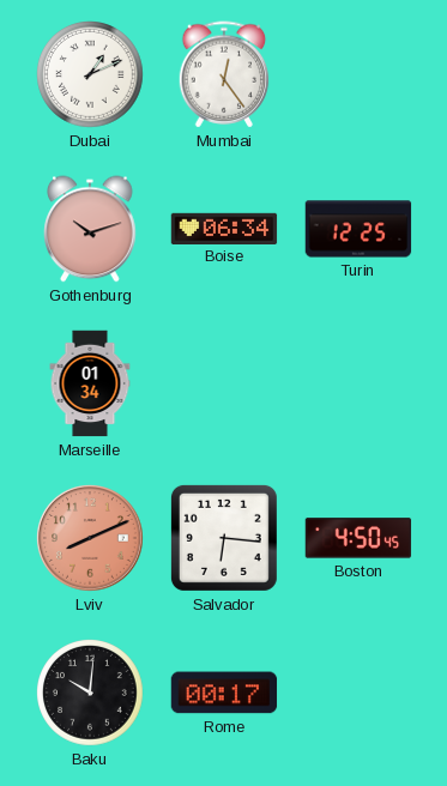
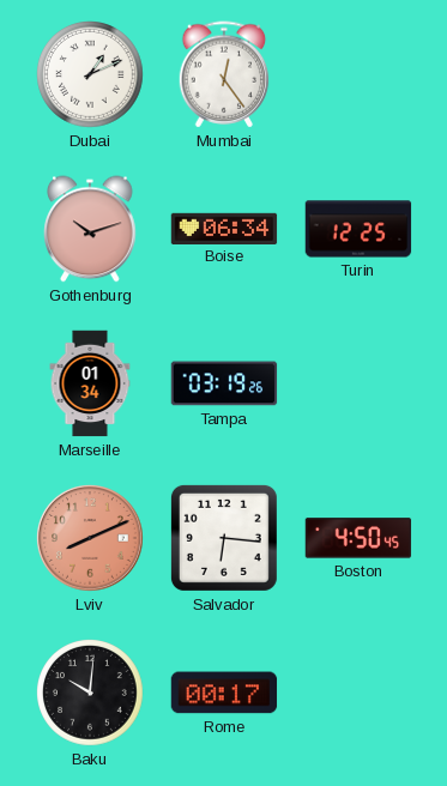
Tampa: none -> 03:19 (224, 383)
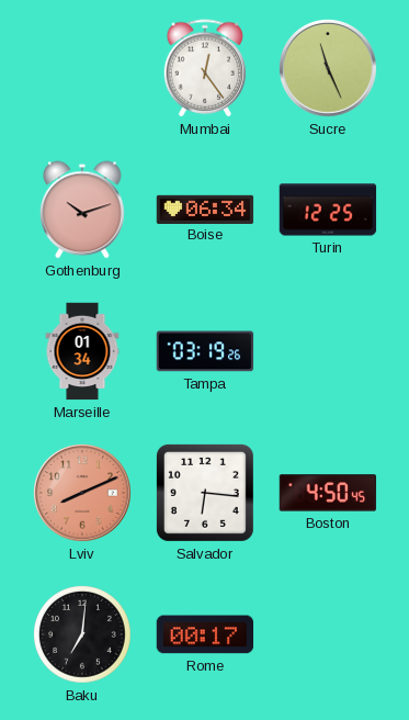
Dubai: 1:11 -> none (91, 75)
Sucre: none -> 11:26 (328, 68)
Baku: 10:01 -> 7:01 (83, 635)
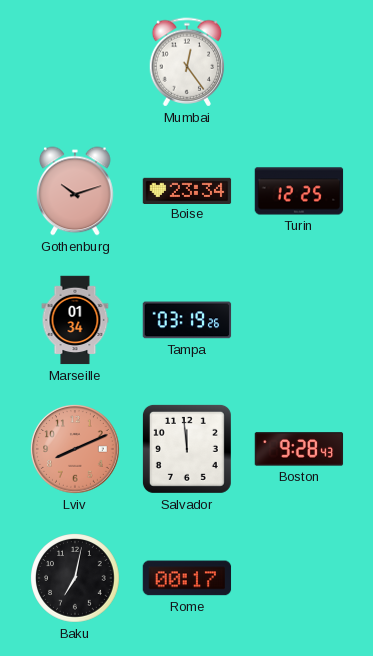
Sucre: 11:26 -> none (328, 68)
Boise: 06:34 -> 23:34 (187, 190)
Salvador: 6:16 -> 11:59 (187, 449)
Boston: 4:50 -> 9:28 (299, 449)
Baku: 7:01 -> 7:02 (76, 579)
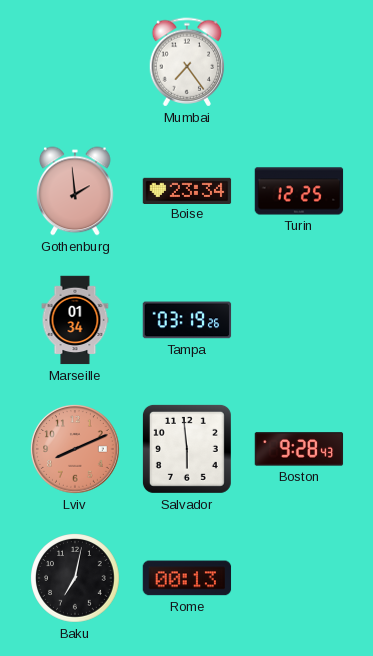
Mumbai: 12:24 -> 7:24 (187, 62)
Gothenburg: 10:12 -> 1:59 (75, 191)
Salvador: 11:59 -> 5:59 (187, 449)
Rome: 00:17 -> 00:13 (187, 578)
